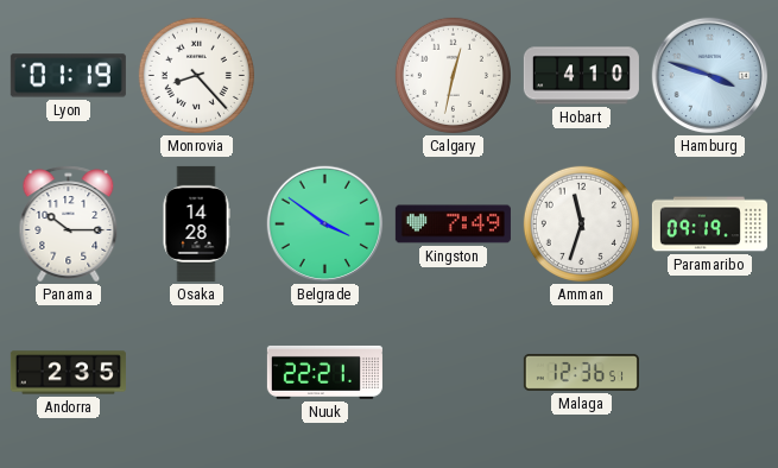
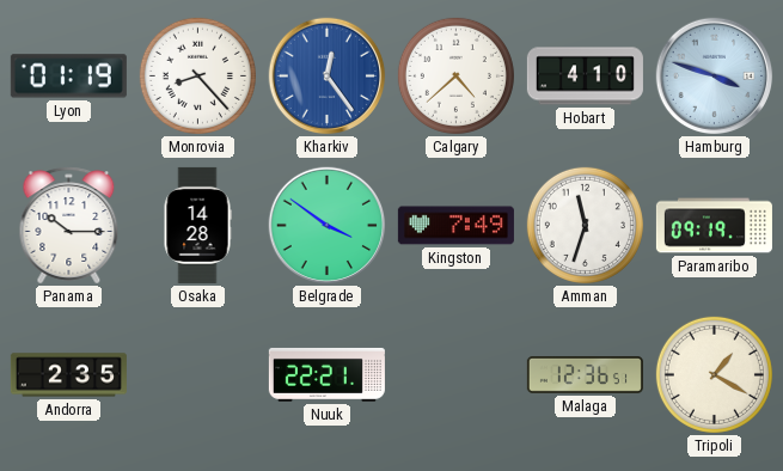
Kharkiv: none -> 12:24 (328, 77)
Calgary: 12:32 -> 4:38 (455, 75)
Tripoli: none -> 1:20 (714, 374)
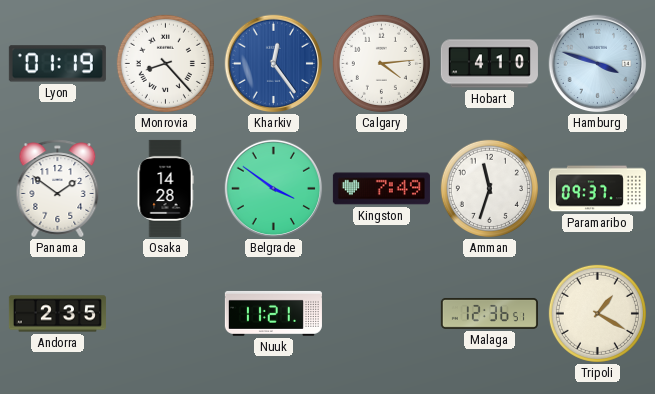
Calgary: 4:38 -> 4:14 (381, 63)
Panama: 10:15 -> 1:51 (58, 189)
Paramaribo: 09:19 -> 09:37 (597, 189)
Nuuk: 22:21 -> 11:21 (273, 313)
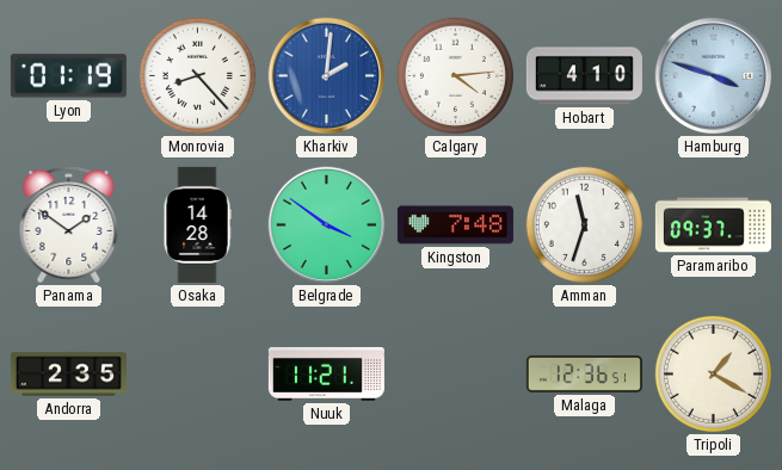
Kharkiv: 12:24 -> 2:01 (327, 76)
Kingston: 7:49 -> 7:48 (455, 225)
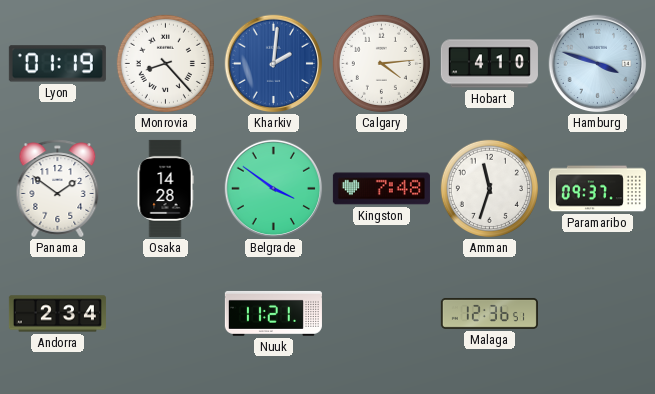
Andorra: 2:35 -> 2:34 (57, 314)
Tripoli: 1:20 -> none (713, 373)
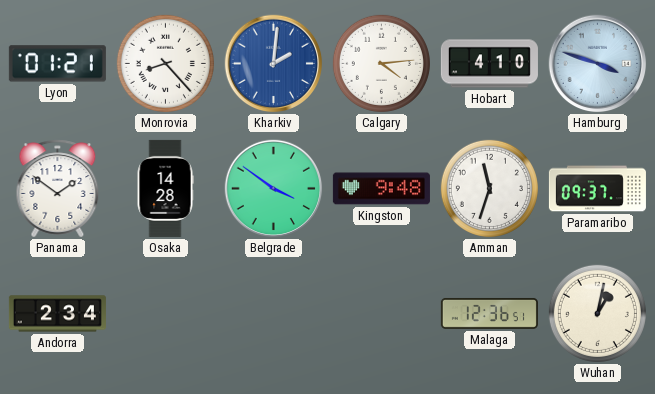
Lyon: 01:19 -> 01:21 (57, 64)
Kingston: 7:48 -> 9:48 (381, 189)
Nuuk: 11:21 -> none (273, 313)
Wuhan: none -> 1:02 (597, 313)
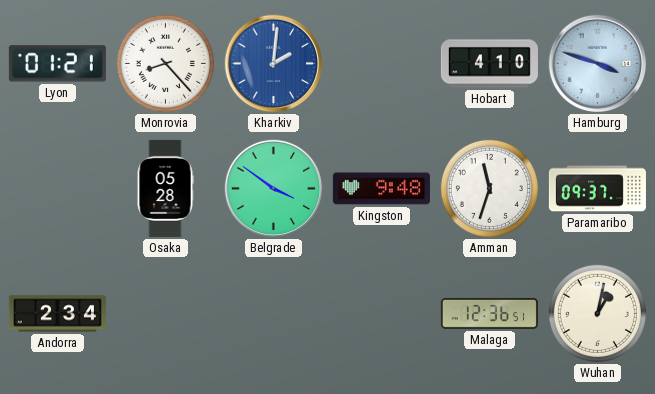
Calgary: 4:14 -> none (381, 63)
Panama: 1:51 -> none (58, 189)
Osaka: 14:28 -> 05:28 (165, 188)
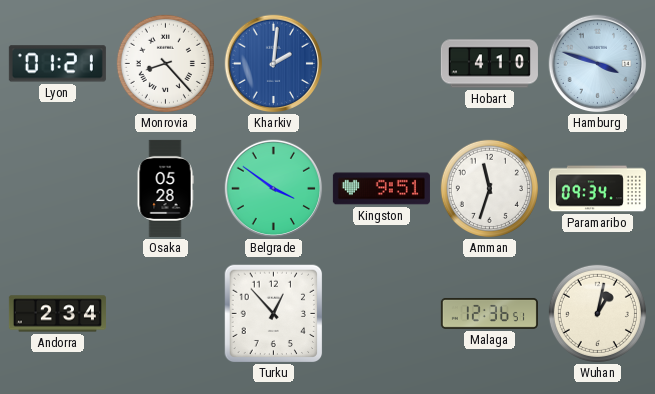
Kingston: 9:48 -> 9:51 (381, 189)
Paramaribo: 09:37 -> 09:34 (597, 189)
Turku: none -> 12:53 (274, 314)
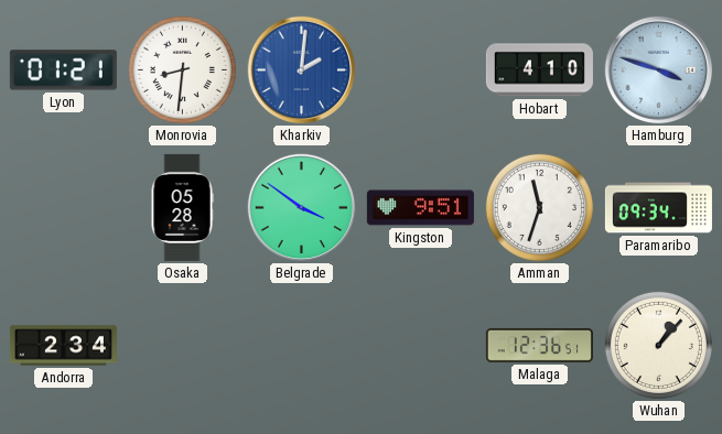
Monrovia: 8:23 -> 8:31 (182, 69)
Turku: 12:53 -> none (274, 314)
Wuhan: 1:02 -> 1:07 (658, 345)
